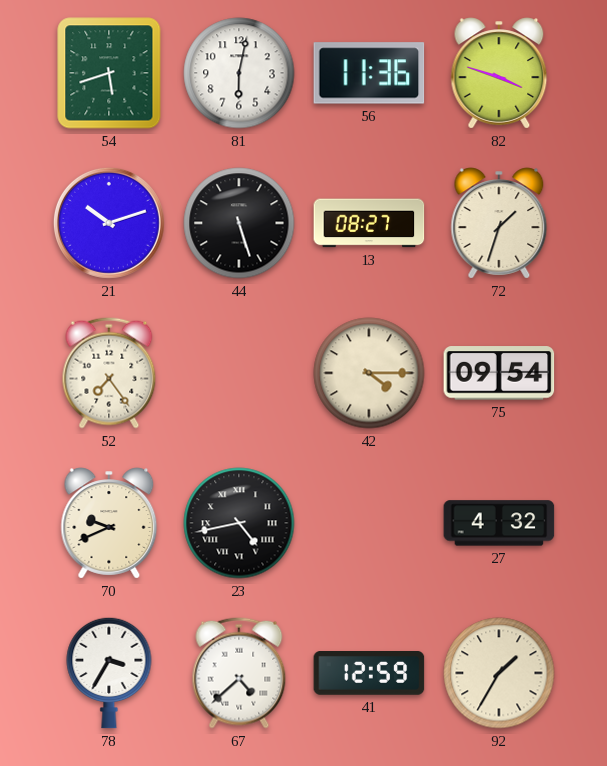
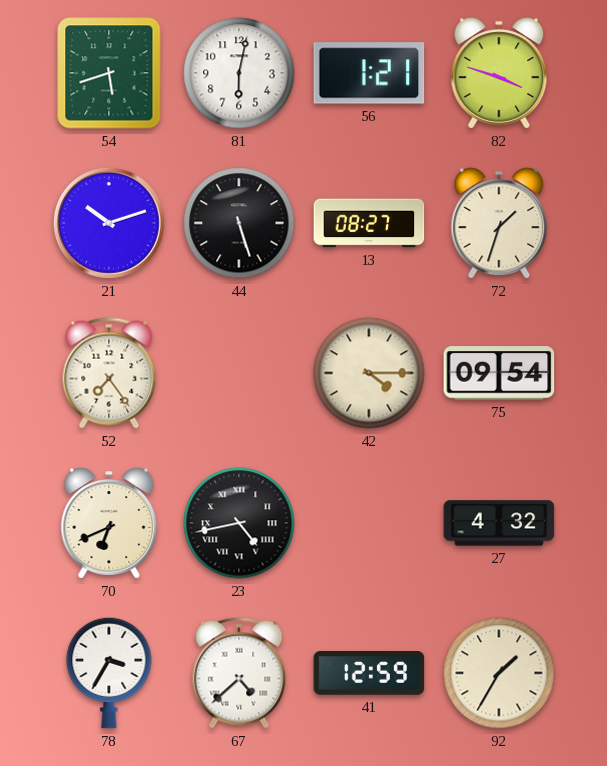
56: 11:36 -> 1:21 (369, 73)
70: 9:41 -> 6:41 (109, 523)
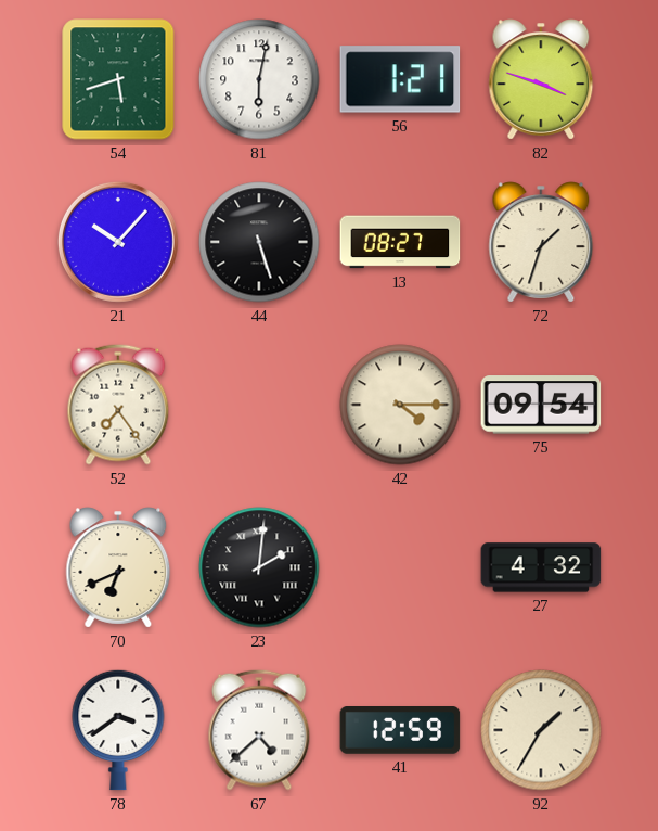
21: 10:12 -> 10:07 (118, 242)
23: 4:43 -> 2:01 (259, 567)
78: 3:35 -> 3:39 (118, 730)
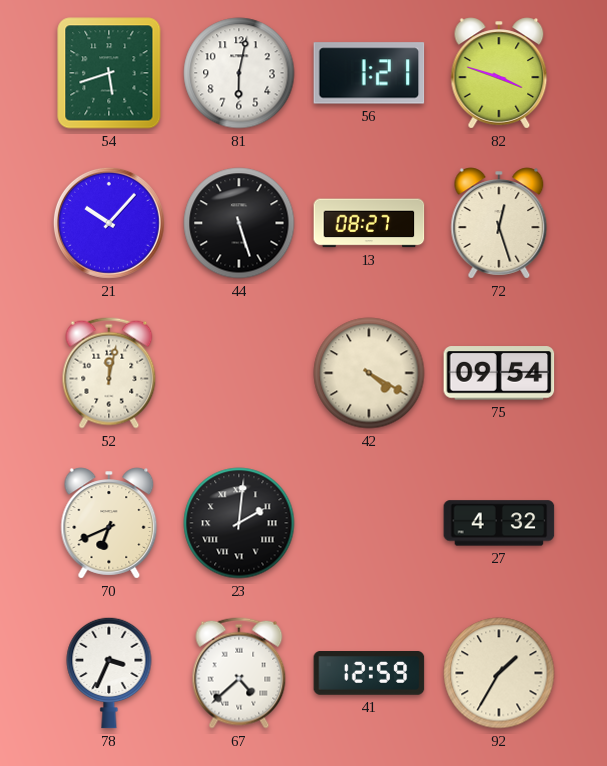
72: 1:33 -> 12:27 (499, 223)
52: 7:24 -> 12:02 (109, 373)
42: 4:15 -> 4:20 (369, 373)
78: 3:39 -> 3:34 (109, 673)
